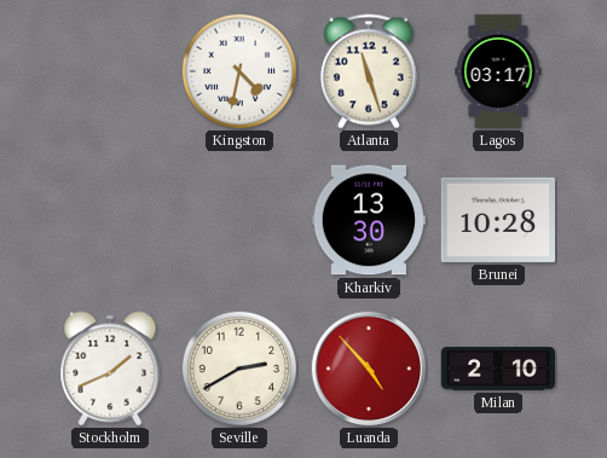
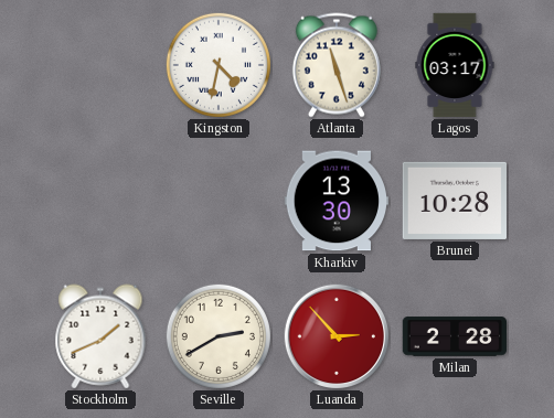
Luanda: 4:53 -> 2:53 (335, 335)
Milan: 2:10 -> 2:28 (455, 336)
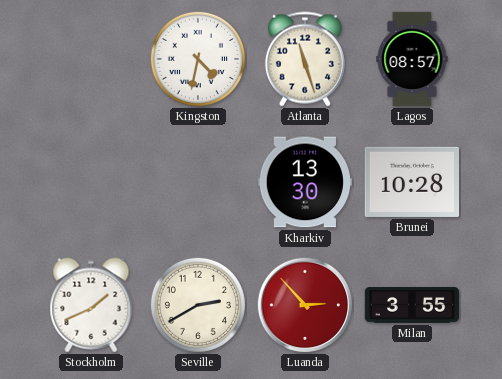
Lagos: 03:17 -> 08:57 (412, 59)
Milan: 2:28 -> 3:55 (412, 305)
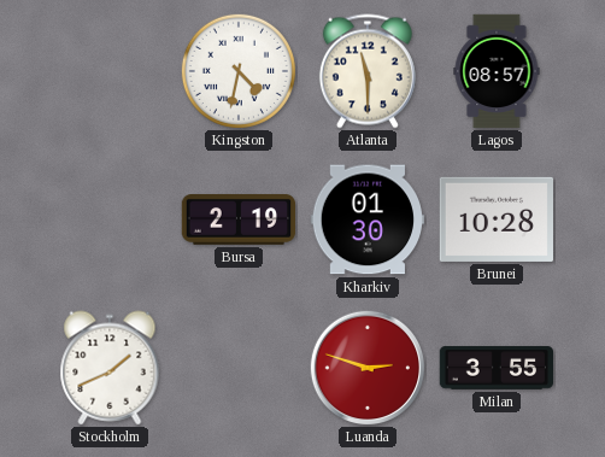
Atlanta: 11:27 -> 11:30 (368, 71)
Bursa: none -> 2:19 (239, 219)
Kharkiv: 13:30 -> 01:30 (366, 219)
Seville: 2:40 -> none (198, 305)
Luanda: 2:53 -> 2:48 (366, 367)
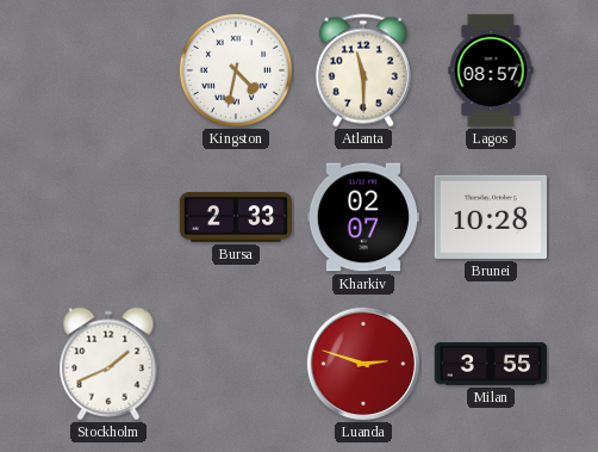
Bursa: 2:19 -> 2:33 (236, 217)
Kharkiv: 01:30 -> 02:07 (362, 217)
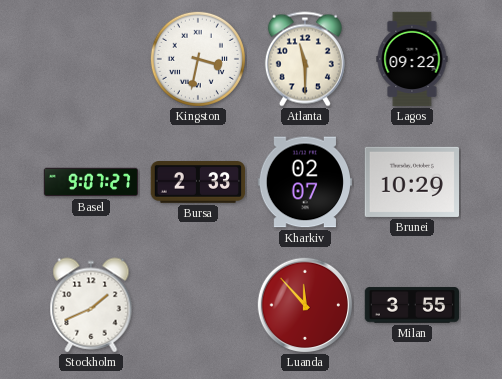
Kingston: 4:32 -> 3:32 (198, 59)
Lagos: 08:57 -> 09:22 (412, 59)
Basel: none -> 9:07 (91, 182)
Brunei: 10:28 -> 10:29 (411, 182)
Luanda: 2:48 -> 11:53 (304, 304)
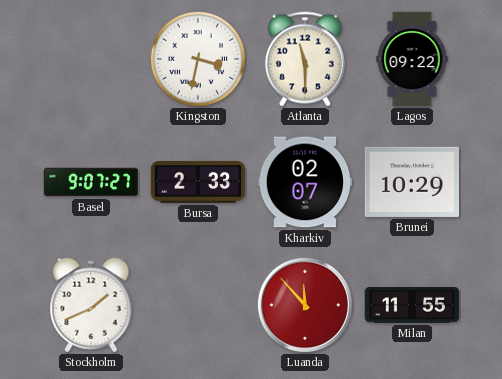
Milan: 3:55 -> 11:55 (412, 305)
